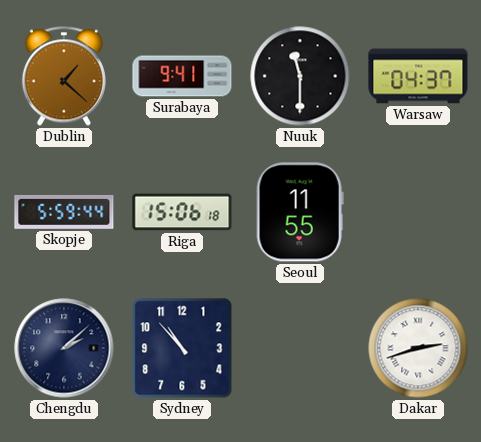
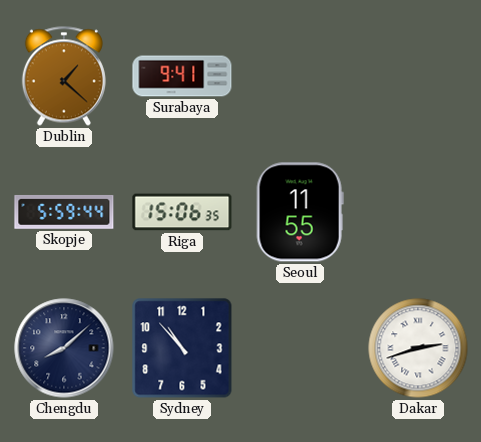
Nuuk: 11:30 -> none (300, 76)
Warsaw: 04:37 -> none (418, 76)
Riga: 15:06:18 -> 15:06:35 (182, 212)
Chengdu: 2:08 -> 8:08 (64, 348)
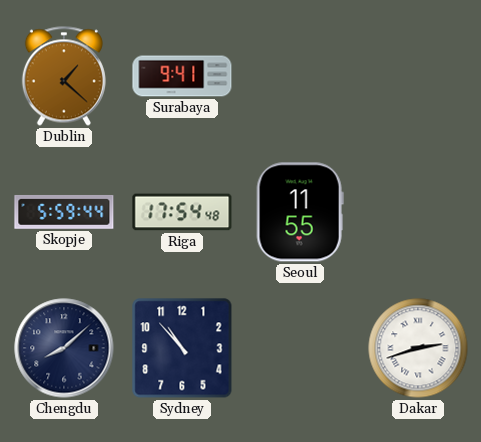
Riga: 15:06 -> 17:54 (182, 212)
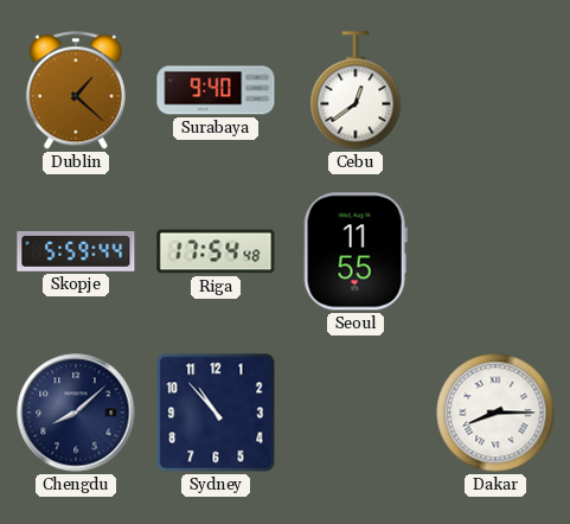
Surabaya: 9:41 -> 9:40 (216, 90)
Cebu: none -> 12:39 (356, 90)
Dakar: 2:42 -> 8:15 (495, 413)
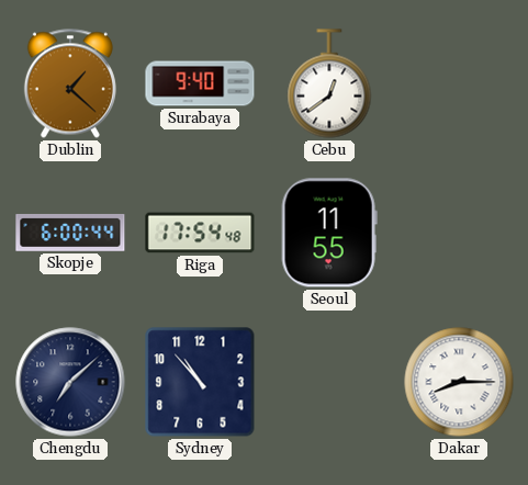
Skopje: 5:59 -> 6:00 (70, 233)
Chengdu: 8:08 -> 7:08 (70, 382)
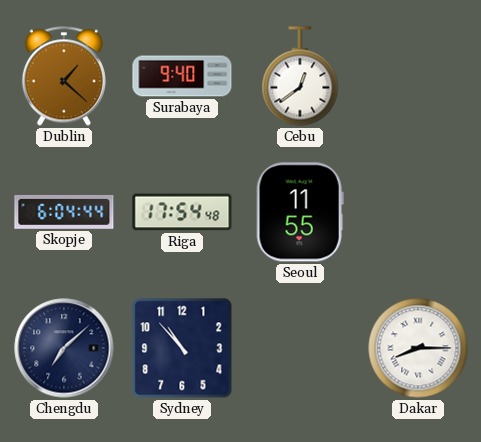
Skopje: 6:00 -> 6:04 (64, 212)
